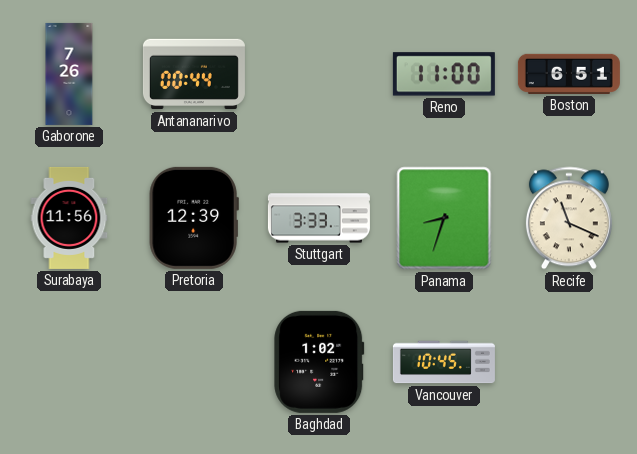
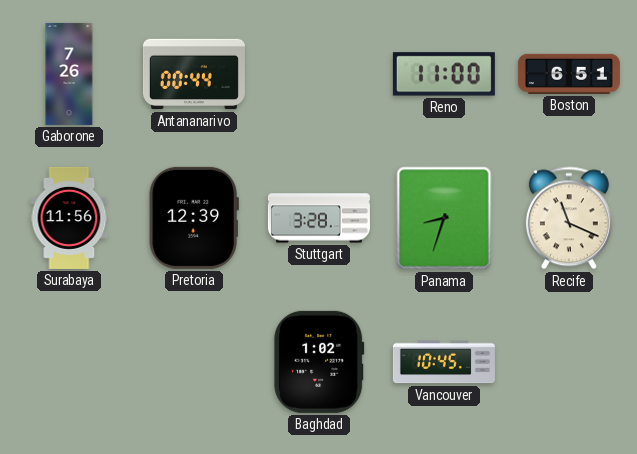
Stuttgart: 3:33 -> 3:28 (319, 218)
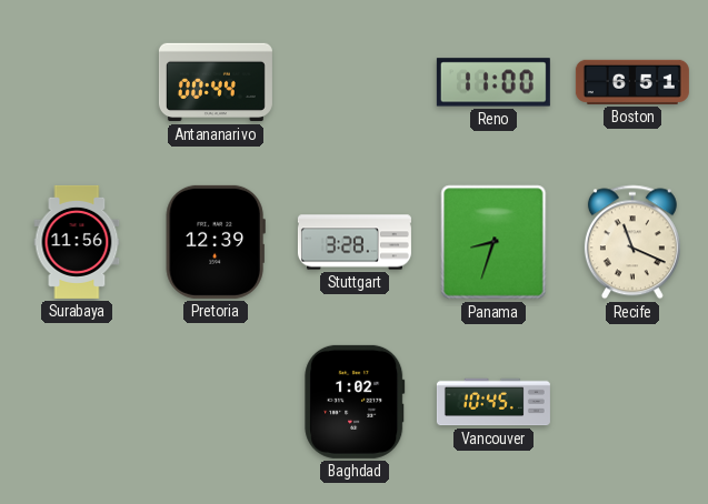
Gaborone: 7:26 -> none (69, 74)
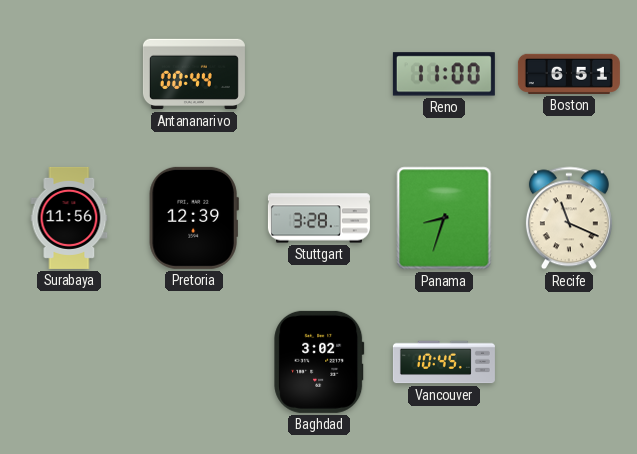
Baghdad: 1:02 -> 3:02 (319, 362)
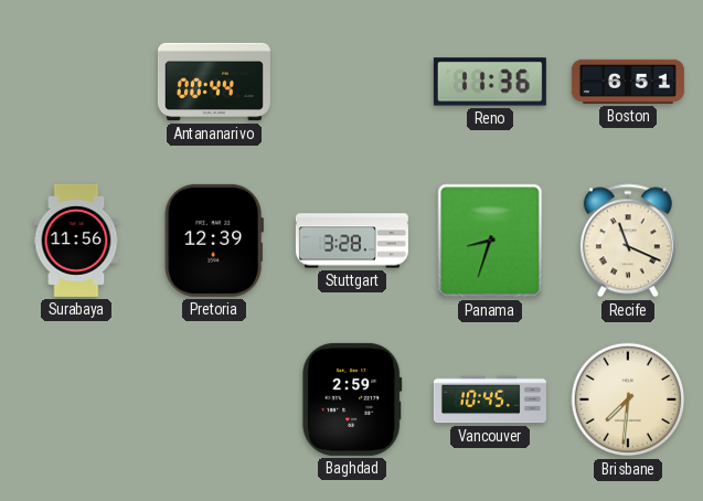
Reno: 11:00 -> 11:36 (490, 82)
Baghdad: 3:02 -> 2:59 (352, 399)
Brisbane: none -> 7:31 (628, 399)
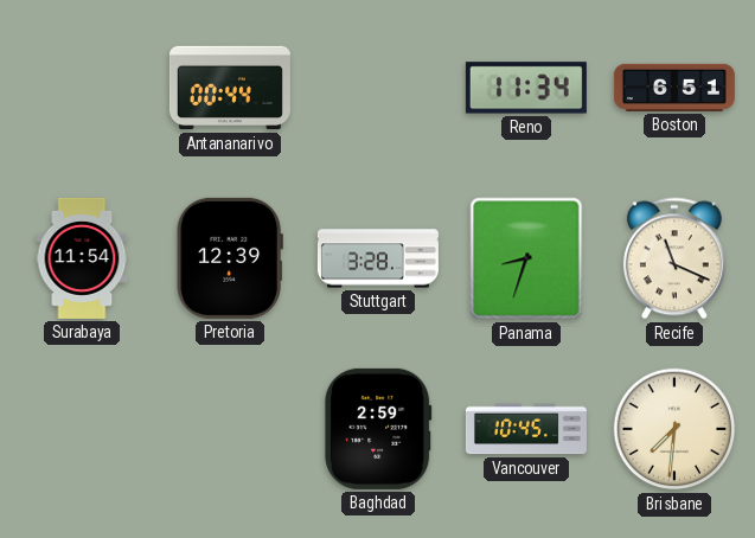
Reno: 11:36 -> 11:34 (526, 88)
Surabaya: 11:56 -> 11:54 (82, 258)
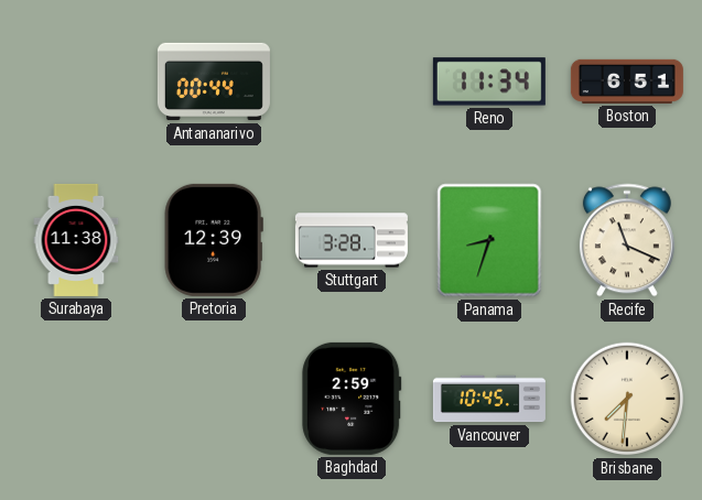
Surabaya: 11:54 -> 11:38 (76, 240)
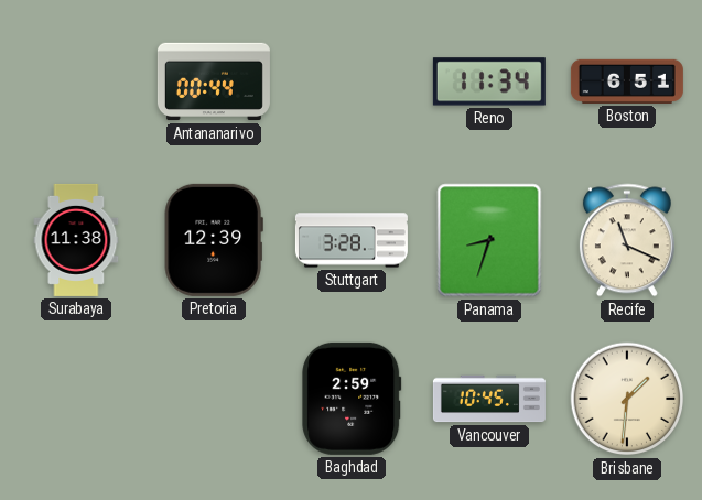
Brisbane: 7:31 -> 1:31 (627, 399)
